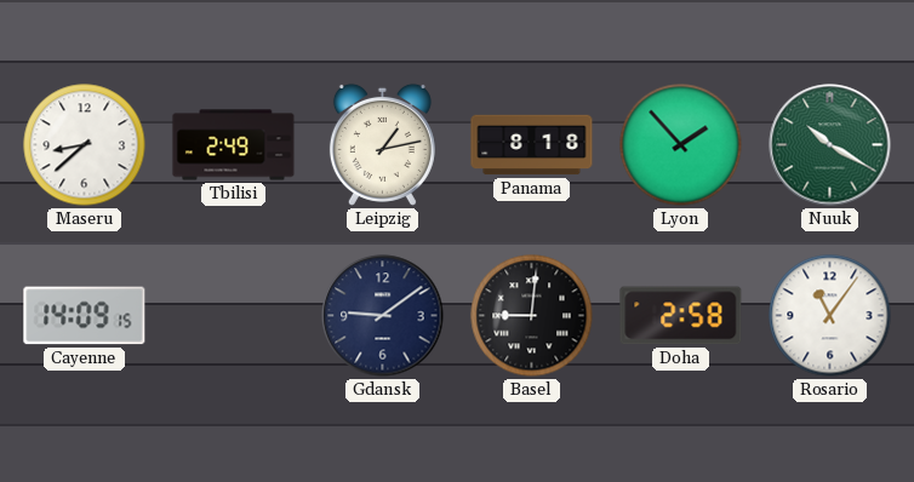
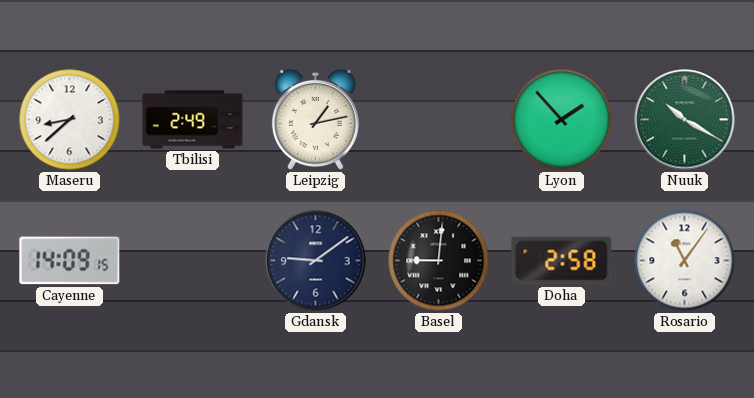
Panama: 8:18 -> none (532, 145)
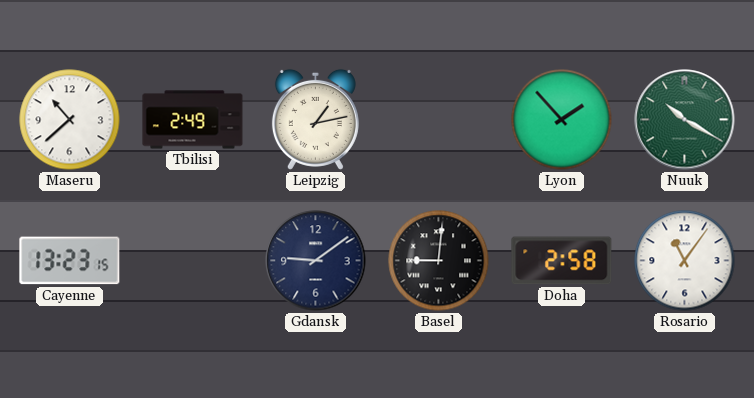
Maseru: 8:38 -> 10:38 (70, 120)
Cayenne: 14:09 -> 13:23 (70, 261)
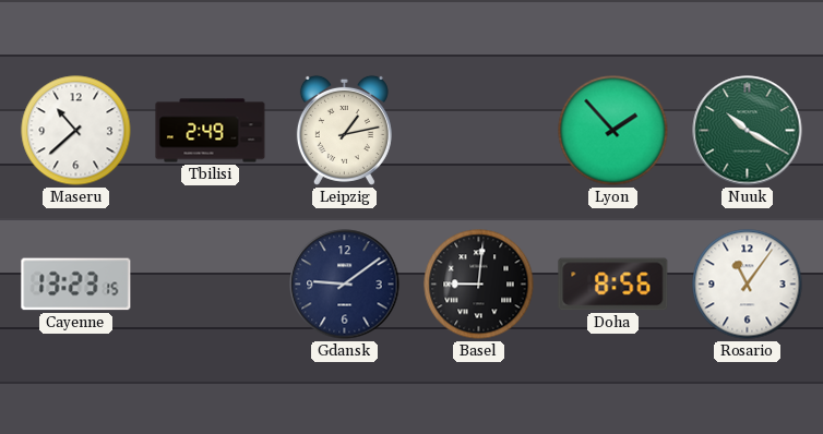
Doha: 2:58 -> 8:56 (613, 285)
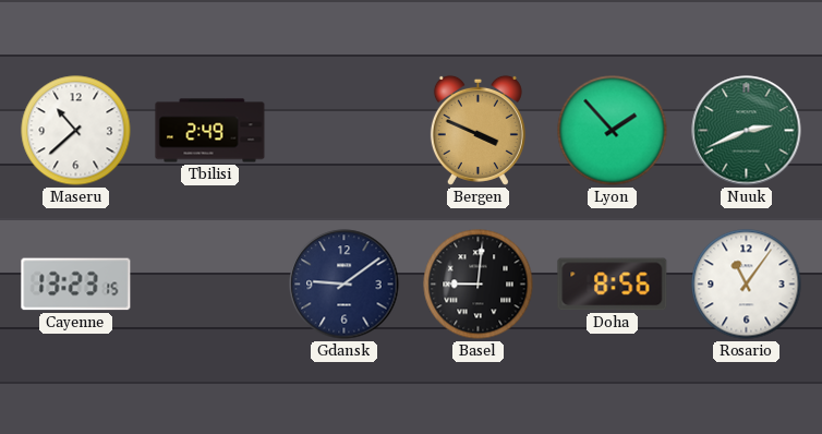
Leipzig: 1:13 -> none (344, 130)
Bergen: none -> 3:49 (478, 130)
Nuuk: 10:20 -> 2:41 (747, 131)
